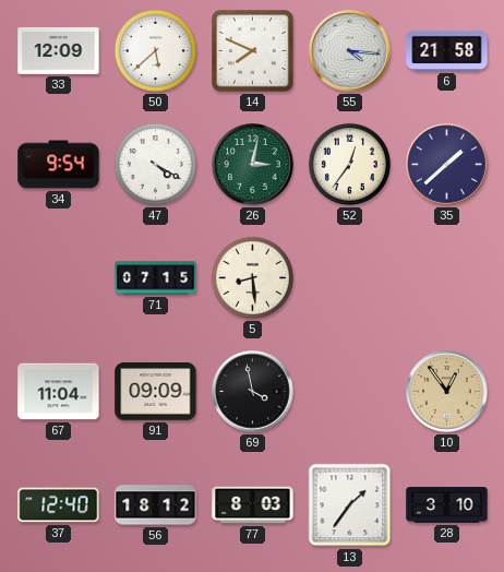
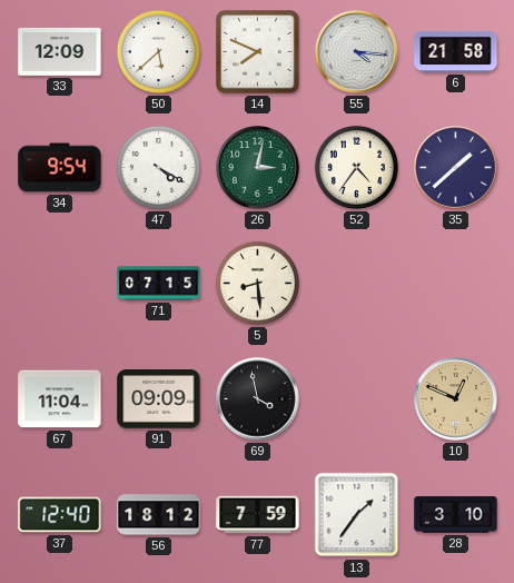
52: 12:36 -> 4:36 (356, 167)
10: 12:54 -> 12:49 (456, 399)
77: 8:03 -> 7:59 (258, 515)
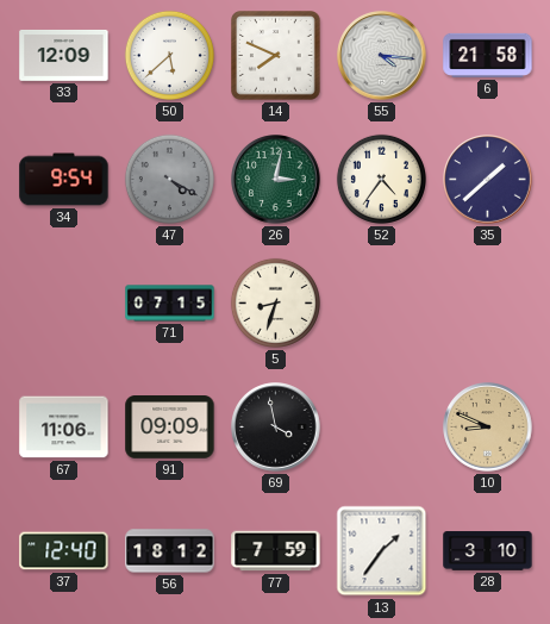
47 dial: white -> grey (169, 179)
5: 8:29 -> 8:33 (275, 302)
67: 11:04 -> 11:06 (64, 428)
10: 12:49 -> 8:49 (488, 428)
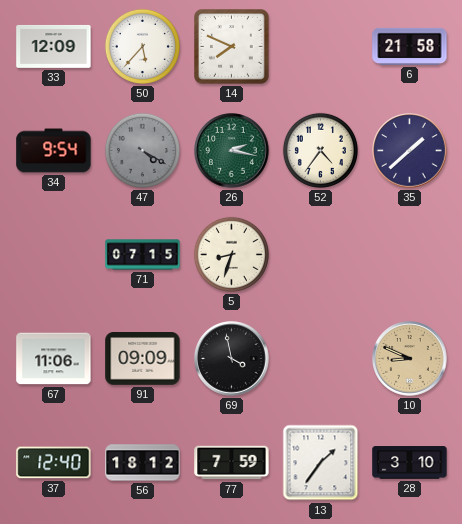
50: 5:38 -> 5:37 (142, 46)
55: 4:16 -> none (382, 56)
26: 3:02 -> 2:17 (232, 151)
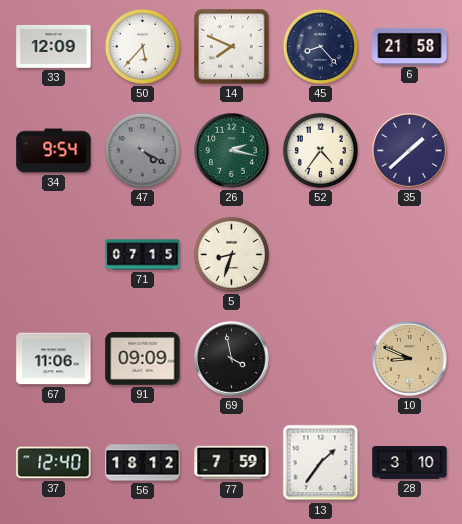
45: none -> 8:23 (320, 46)
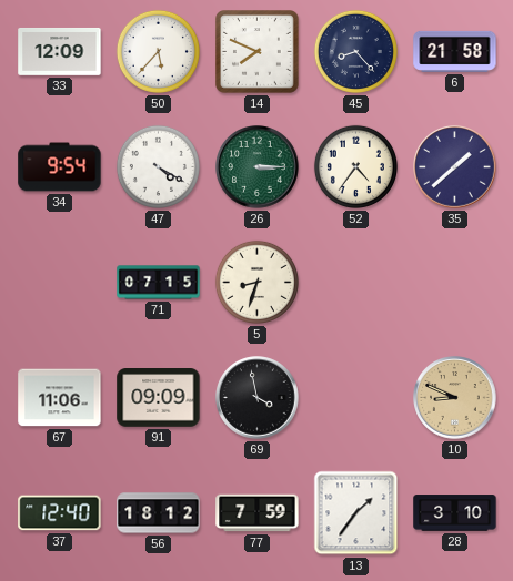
47 dial: grey -> white (158, 166)
26: 2:17 -> 3:15 (258, 167)
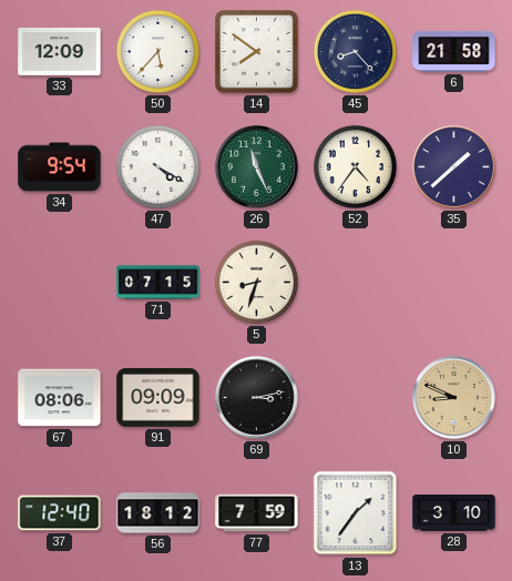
14: 7:49 -> 7:51 (257, 52)
26: 3:15 -> 11:26 (257, 167)
67: 11:06 -> 08:06 (60, 398)
69: 3:58 -> 3:13 (257, 398)
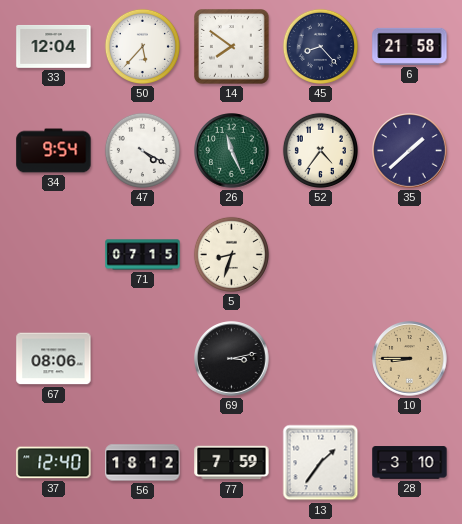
33: 12:09 -> 12:04 (54, 47)
91: 09:09 -> none (158, 398)
10: 8:49 -> 8:45 (410, 359)
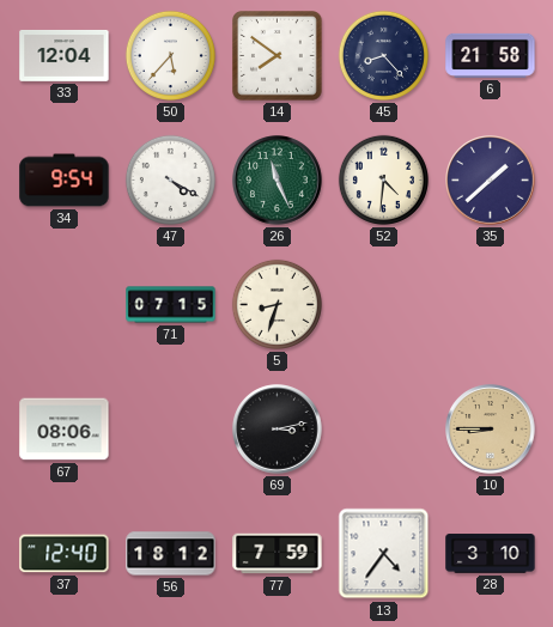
52: 4:36 -> 4:31 (383, 179)
13: 1:36 -> 4:36 (384, 554)
